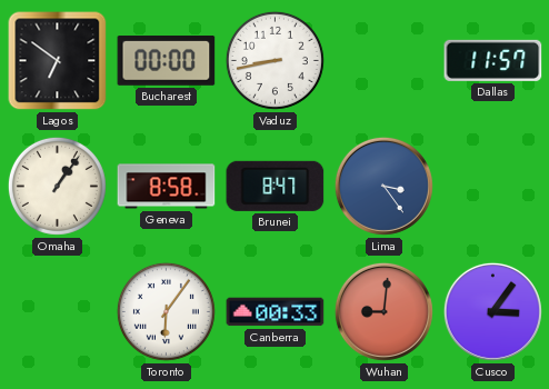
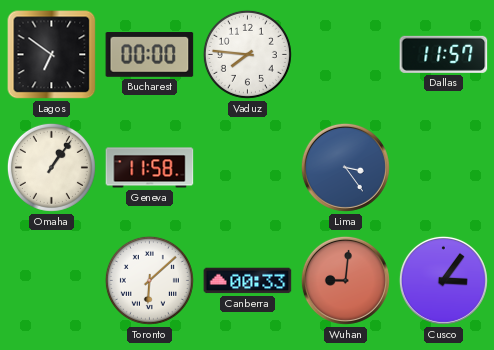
Vaduz: 8:43 -> 7:46 (247, 54)
Geneva: 8:58 -> 11:58 (150, 168)
Brunei: 8:47 -> none (276, 186)
Toronto: 6:06 -> 6:08 (149, 280)
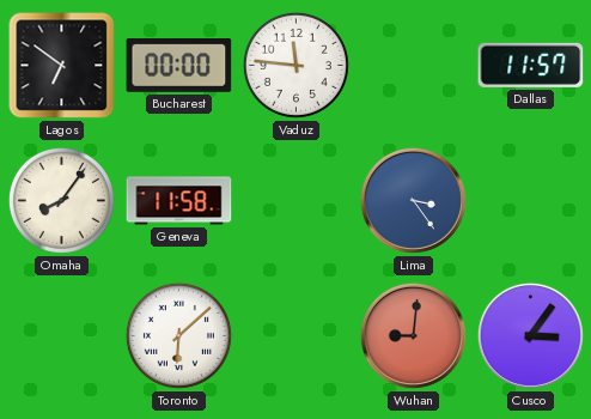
Vaduz: 7:46 -> 11:46 (295, 65)
Omaha: 1:06 -> 8:06 (61, 200)
Canberra: 00:33 -> none (248, 281)
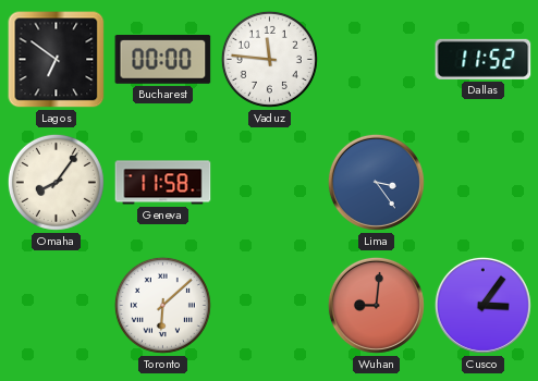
Dallas: 11:57 -> 11:52 (484, 59)
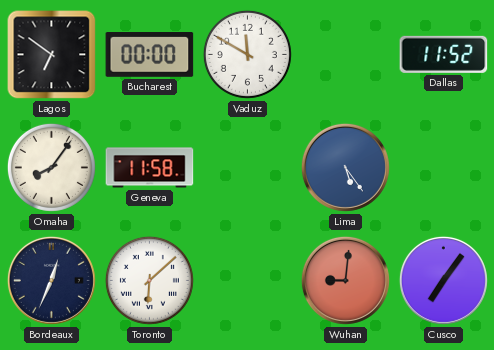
Vaduz: 11:46 -> 11:50 (247, 54)
Lima: 3:24 -> 5:24 (345, 167)
Bordeaux: none -> 12:34 (51, 280)
Cusco: 3:06 -> 7:06 (443, 280)
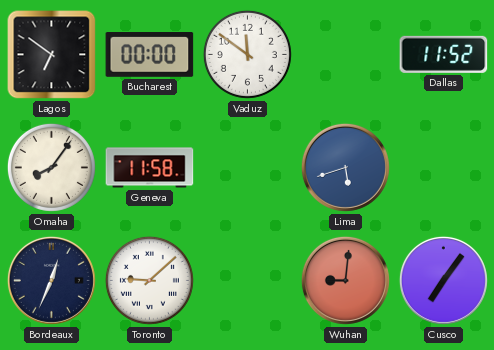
Vaduz: 11:50 -> 11:51 (247, 54)
Lima: 5:24 -> 5:42 (345, 167)
Toronto: 6:08 -> 9:08 (149, 280)
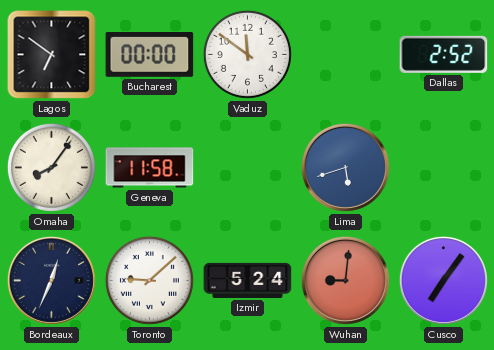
Dallas: 11:52 -> 2:52 (444, 54)
Izmir: none -> 5:24 (248, 280)
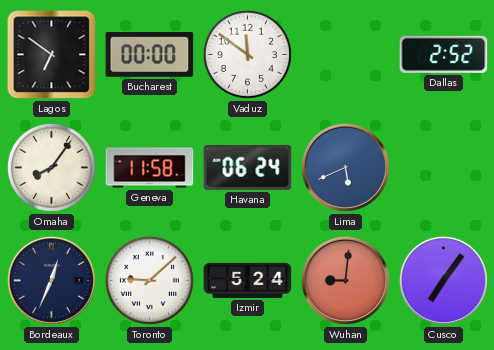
Havana: none -> 06:24 (248, 167)
Lima: 5:42 -> 5:41 (345, 167)
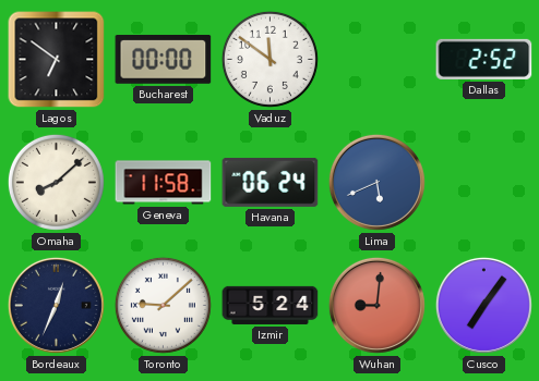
Omaha: 8:06 -> 8:08 (56, 182)
